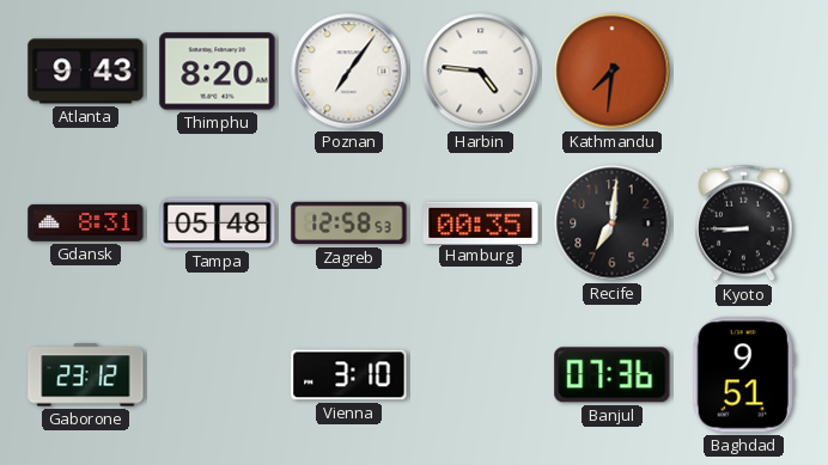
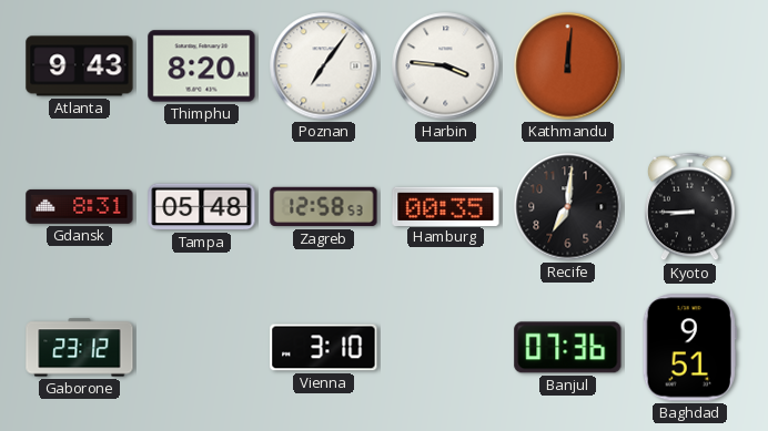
Harbin: 4:46 -> 3:46 (446, 66)
Kathmandu: 7:31 -> 12:01 (568, 66)
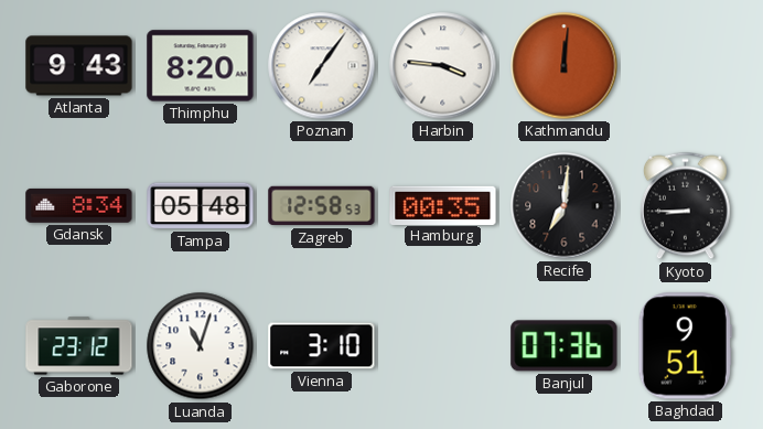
Gdansk: 8:31 -> 8:34 (79, 205)
Luanda: none -> 11:03 (201, 346)
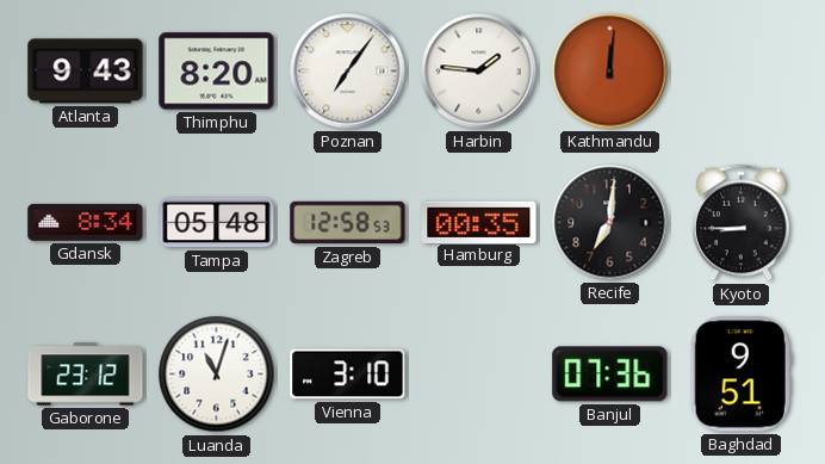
Harbin: 3:46 -> 1:46 (479, 72)
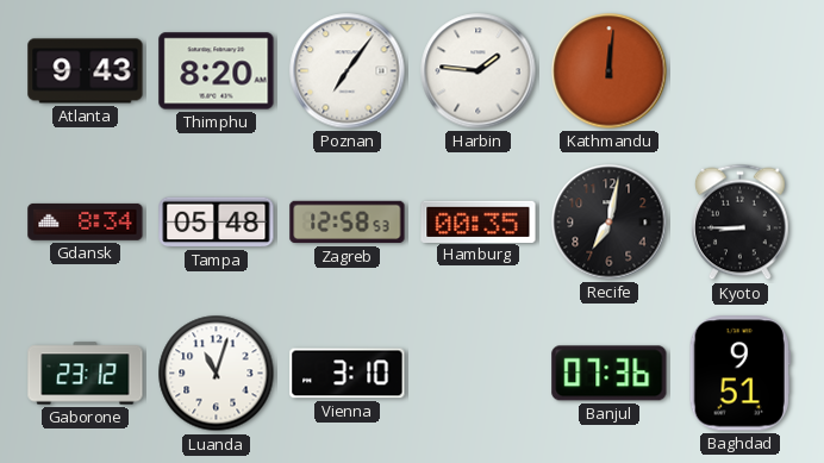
Recife: 7:01 -> 7:02 (610, 223)
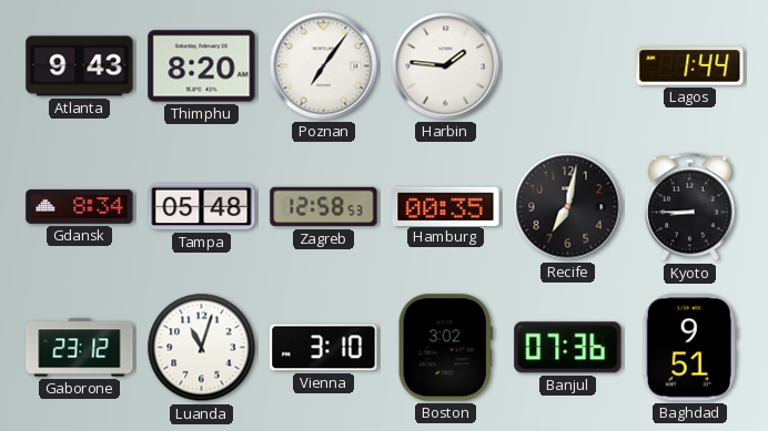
Kathmandu: 12:01 -> none (610, 71)
Lagos: none -> 1:44 (690, 66)
Boston: none -> 3:02 (445, 348)
